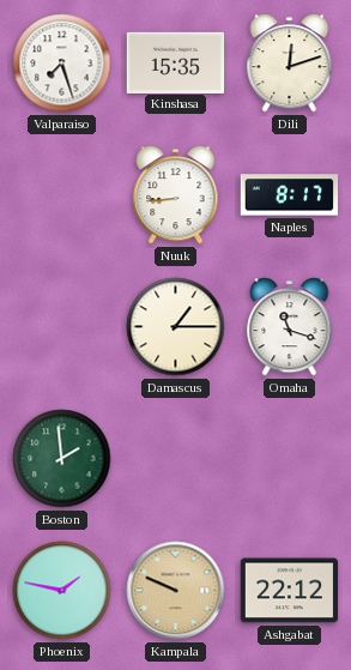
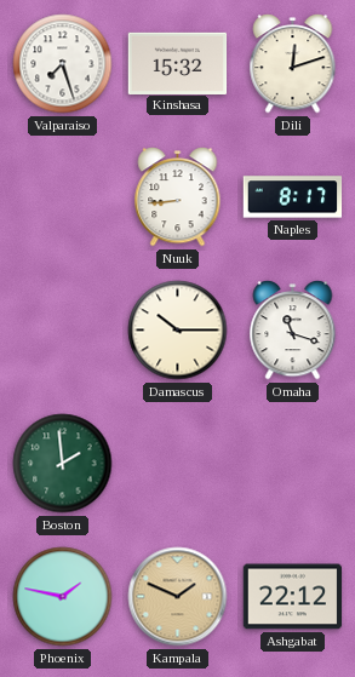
Kinshasa: 15:35 -> 15:32 (178, 63)
Damascus: 1:15 -> 10:15 (178, 331)
Kampala: 9:49 -> 1:49 (178, 597)
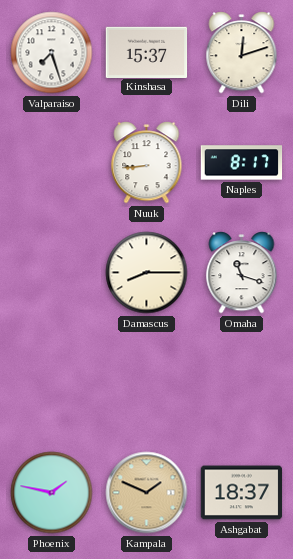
Kinshasa: 15:32 -> 15:37 (147, 52)
Damascus: 10:15 -> 8:15 (147, 273)
Boston: 1:59 -> none (63, 464)
Ashgabat: 22:12 -> 18:37 (242, 493)
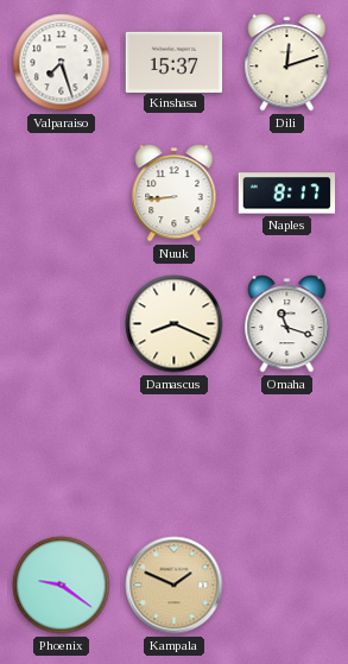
Damascus: 8:15 -> 8:19 (175, 324)
Phoenix: 1:47 -> 9:21 (62, 586)
Ashgabat: 18:37 -> none (242, 493)
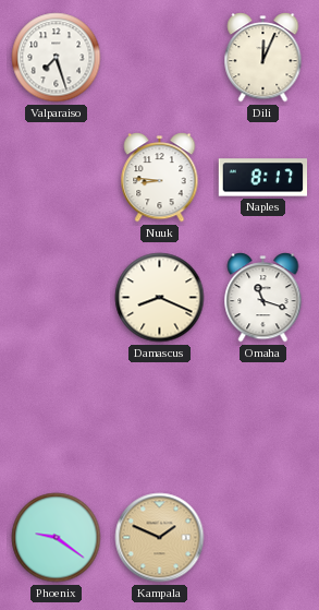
Kinshasa: 15:37 -> none (175, 62)
Dili: 12:12 -> 12:04 (263, 58)
Nuuk: 8:44 -> 8:46 (160, 178)
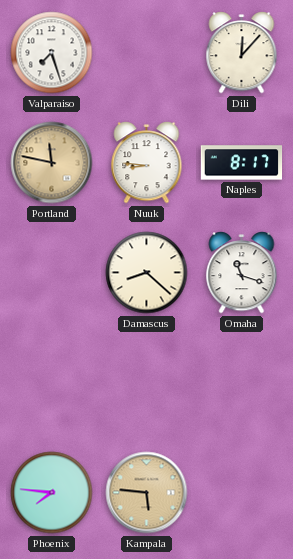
Dili: 12:04 -> 12:07 (242, 53)
Portland: none -> 11:47 (52, 163)
Damascus: 8:19 -> 8:22 (147, 273)
Phoenix: 9:21 -> 7:46 (52, 493)
Kampala: 1:49 -> 5:46 (147, 493)
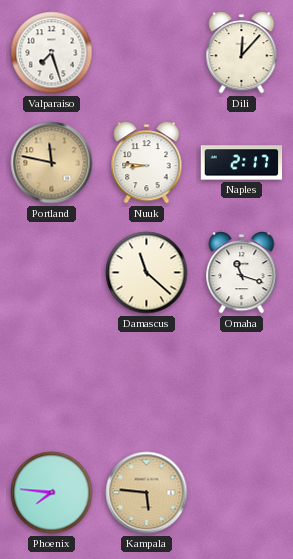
Naples: 8:17 -> 2:17 (242, 163)
Damascus: 8:22 -> 11:22 (147, 273)
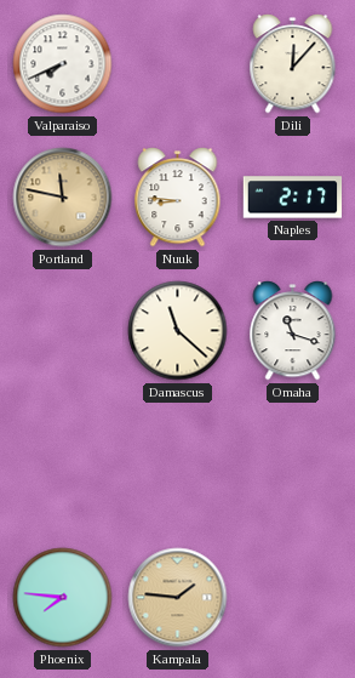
Valparaiso: 7:27 -> 7:41 (63, 64)
Kampala: 5:46 -> 1:46 (178, 598)
